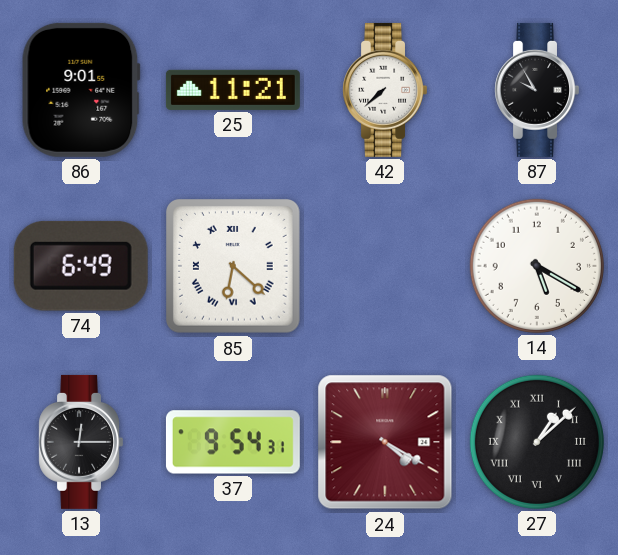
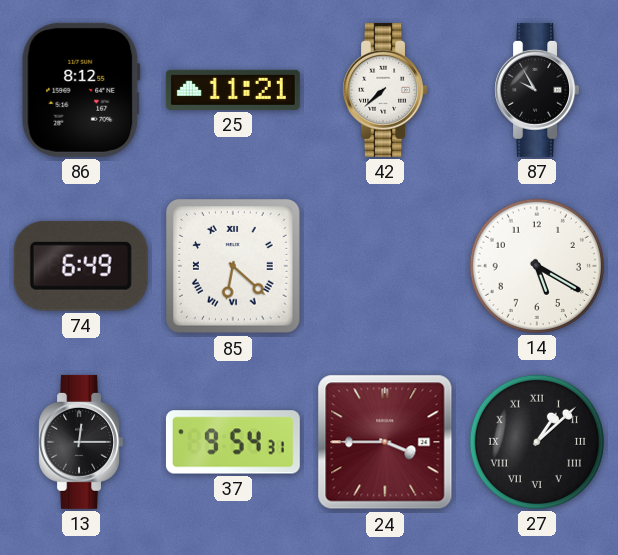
86: 9:01 -> 8:12 (81, 90)
24: 4:20 -> 3:45 (385, 442)
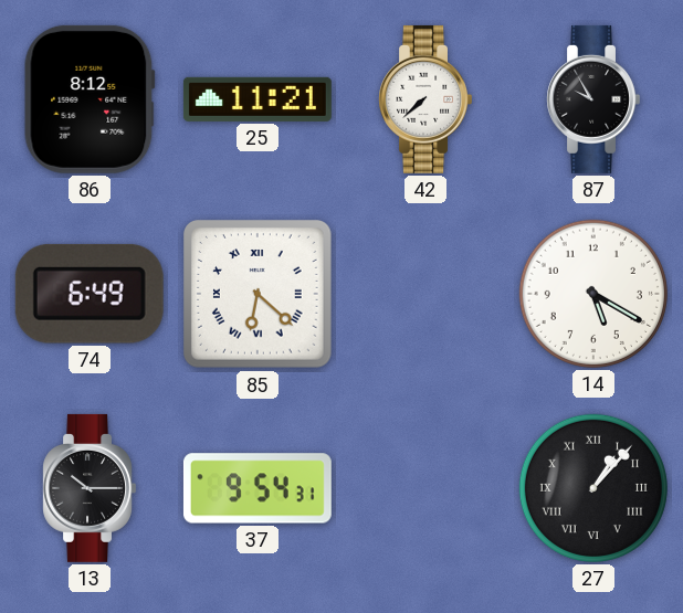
13: 12:15 -> 10:15 (88, 488)
24: 3:45 -> none (385, 442)
27: 1:08 -> 1:07 (593, 488)
